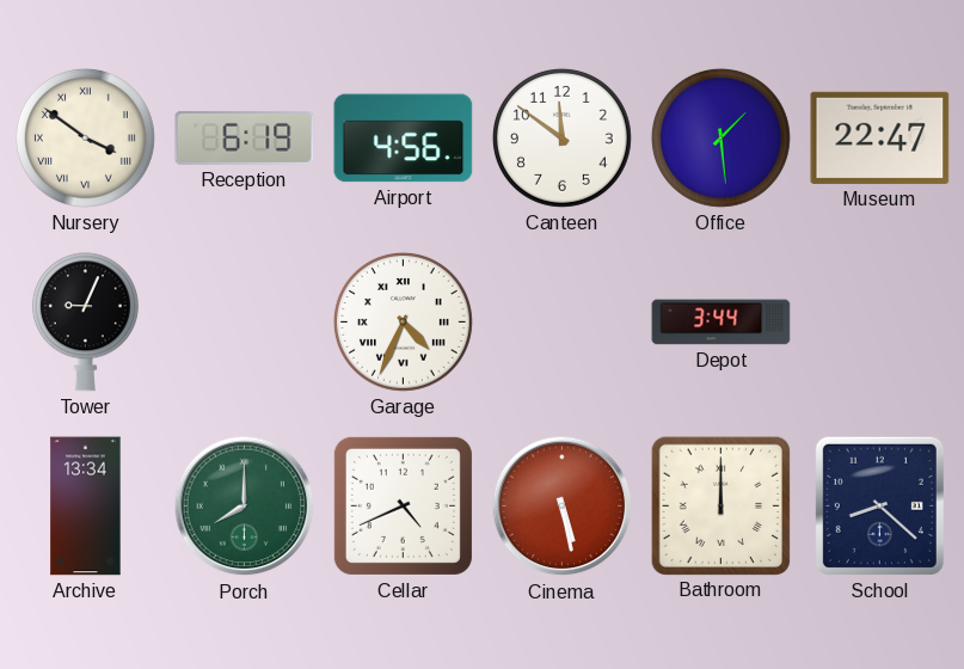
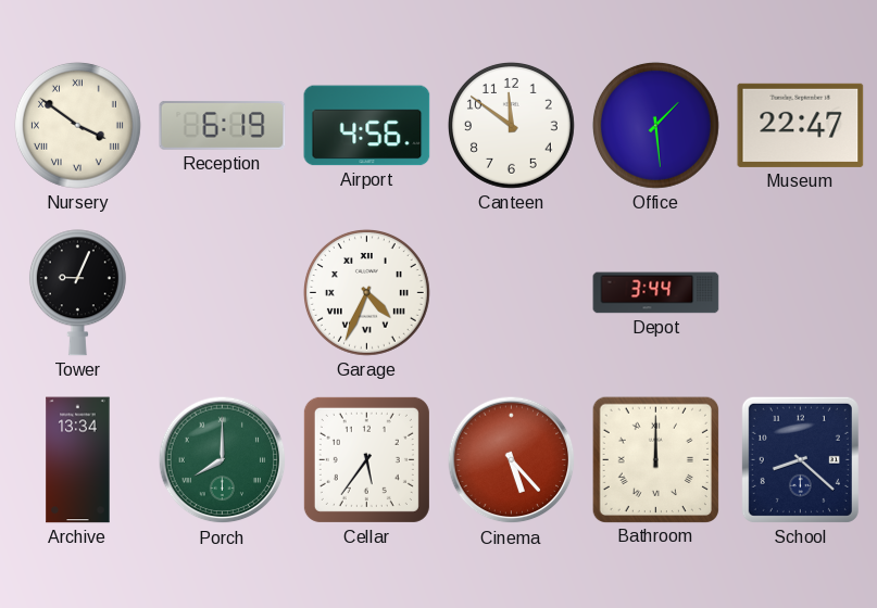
Cellar: 4:41 -> 5:36 (366, 459)
Cinema: 5:28 -> 5:23 (512, 460)
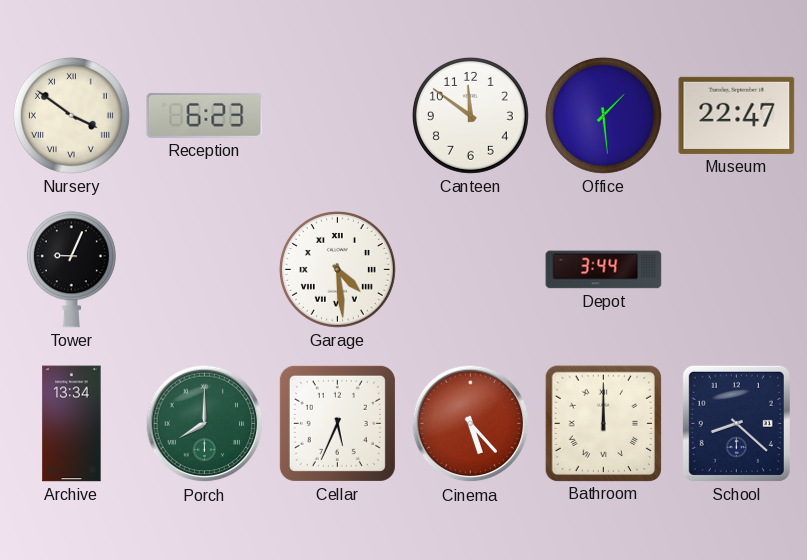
Reception: 6:19 -> 6:23 (205, 115)
Airport: 4:56 -> none (367, 126)
Garage: 4:34 -> 4:29 (337, 269)
Cellar: 5:36 -> 5:34 (337, 423)
